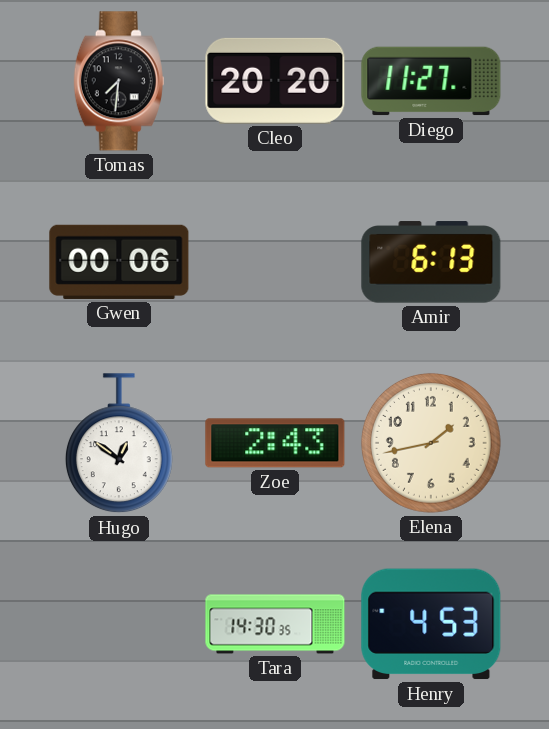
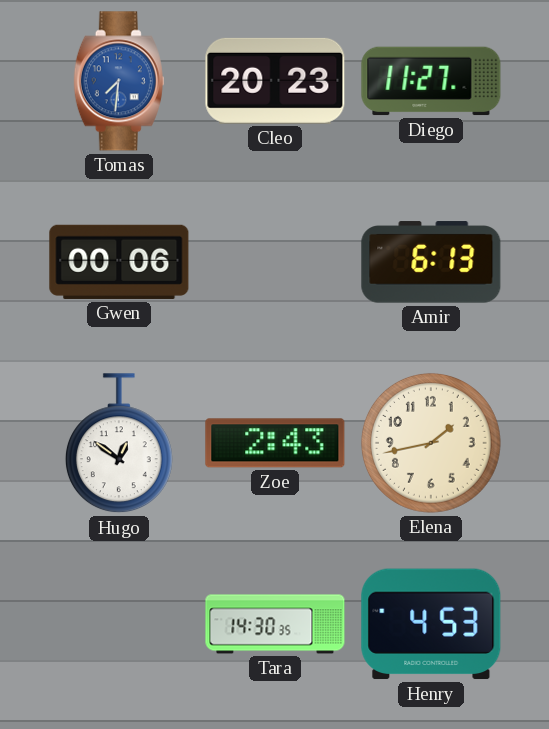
Tomas dial: black -> blue (119, 81)
Cleo: 20:20 -> 20:23 (275, 81)
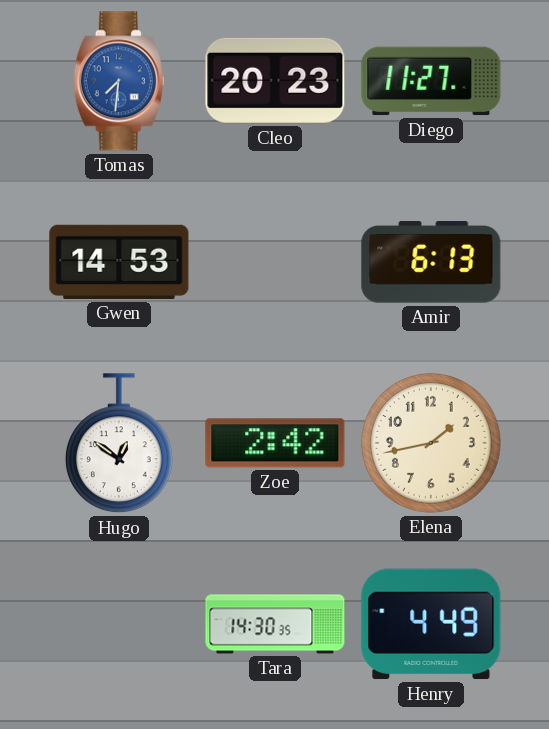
Gwen: 00:06 -> 14:53 (119, 262)
Zoe: 2:43 -> 2:42 (275, 443)
Henry: 4:53 -> 4:49 (431, 624)
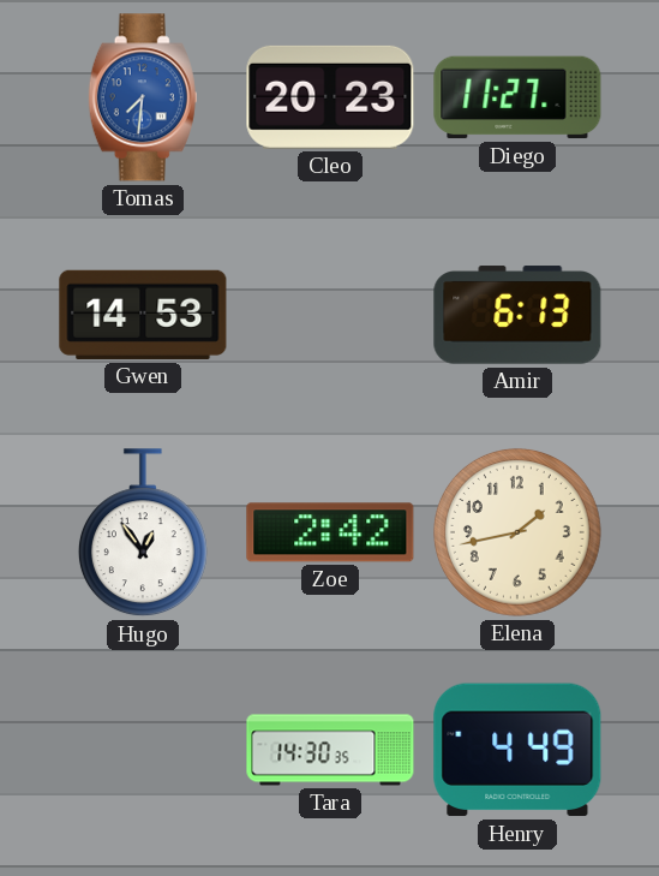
Hugo: 12:51 -> 12:54 (143, 534)
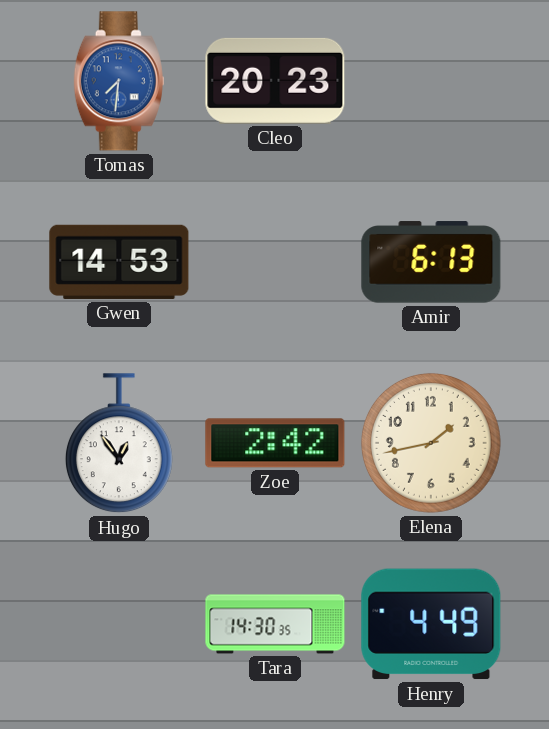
Diego: 11:27 -> none (517, 97)
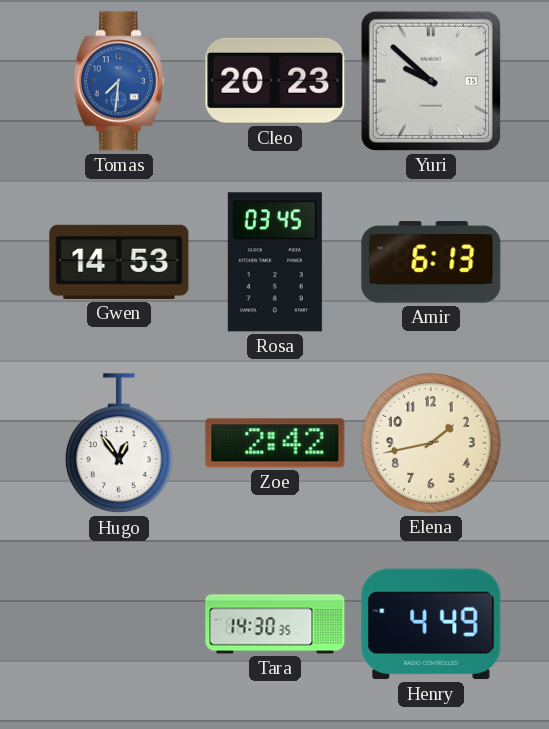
Yuri: none -> 9:52 (431, 81)
Rosa: none -> 03:45 (275, 262)
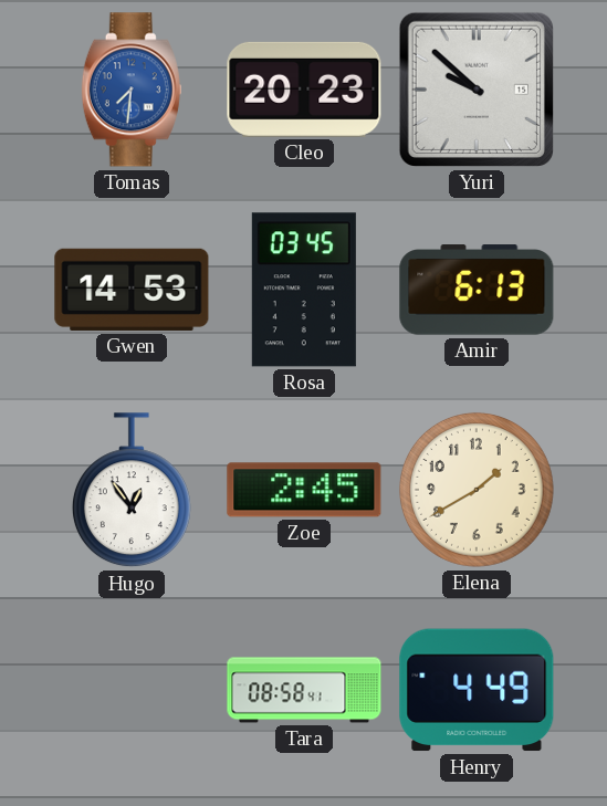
Zoe: 2:42 -> 2:45 (304, 490)
Elena: 1:43 -> 1:40 (477, 490)
Tara: 14:30 -> 08:58 (304, 690)
